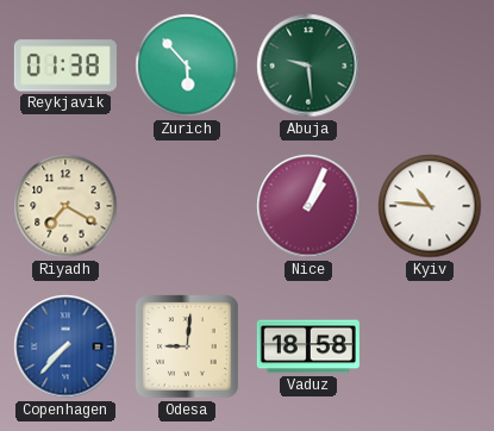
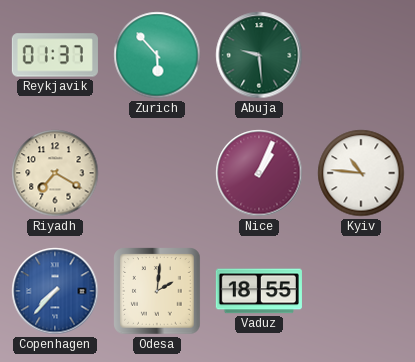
Reykjavik: 01:38 -> 01:37 (55, 55)
Odesa: 9:01 -> 2:01 (157, 291)
Vaduz: 18:58 -> 18:55 (259, 291)
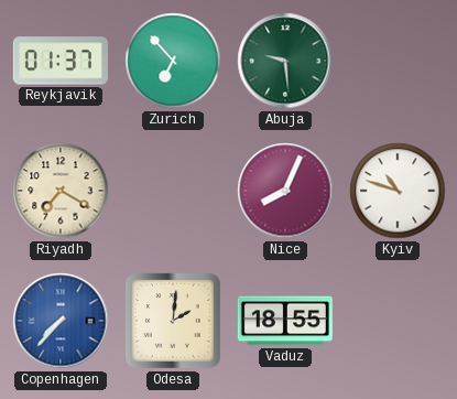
Zurich: 5:53 -> 6:53 (173, 61)
Nice: 1:04 -> 8:04 (285, 191)
Kyiv: 10:46 -> 10:48 (398, 191)
